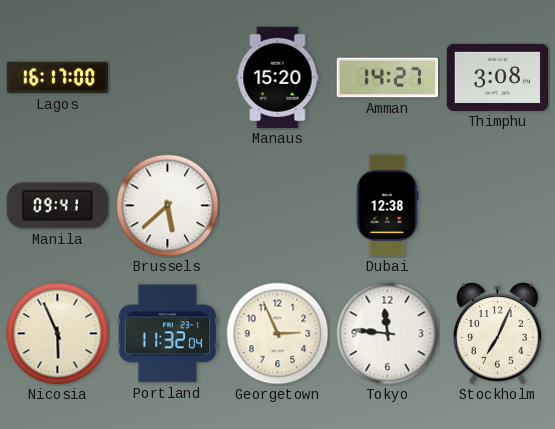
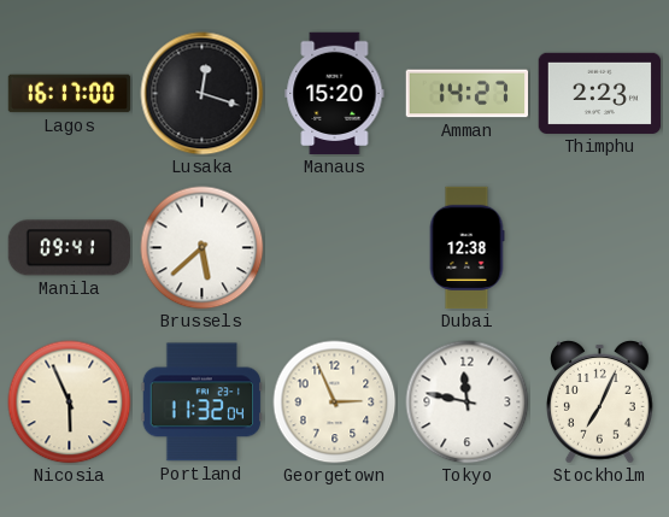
Lusaka: none -> 12:18 (203, 94)
Thimphu: 3:08 -> 2:23 (600, 93)
Tokyo: 11:46 -> 11:47 (468, 403)
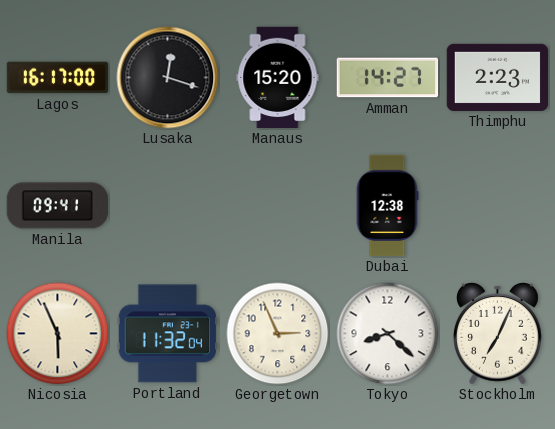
Brussels: 5:38 -> none (203, 248)
Tokyo: 11:47 -> 8:22 (388, 334)
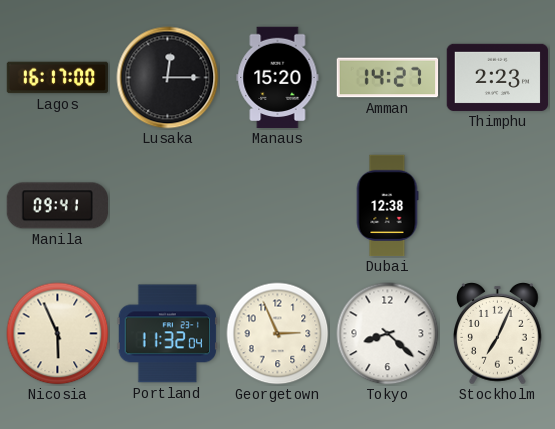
Lusaka: 12:18 -> 12:15 (168, 78)
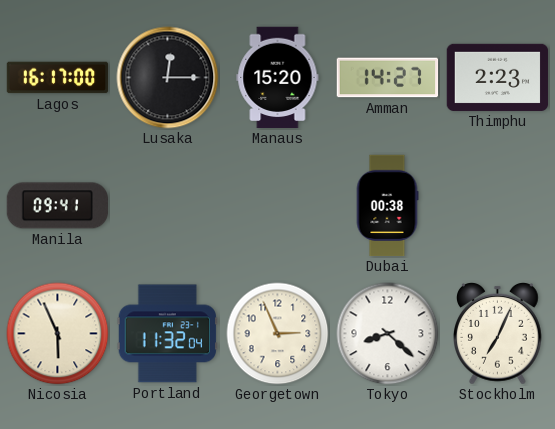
Dubai: 12:38 -> 00:38 (387, 206)
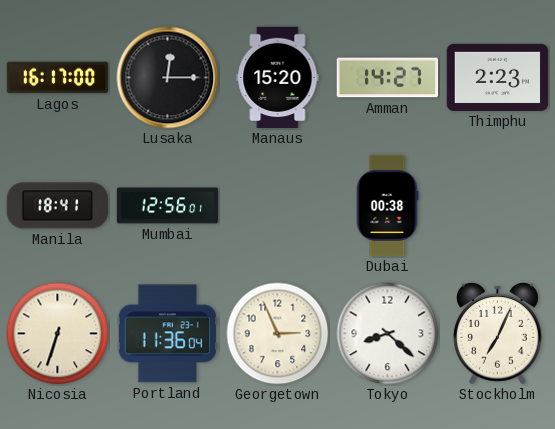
Manila: 09:41 -> 18:41 (57, 206)
Mumbai: none -> 12:56 (168, 206)
Nicosia: 5:56 -> 6:33 (58, 334)
Portland: 11:32 -> 11:36 (167, 334)
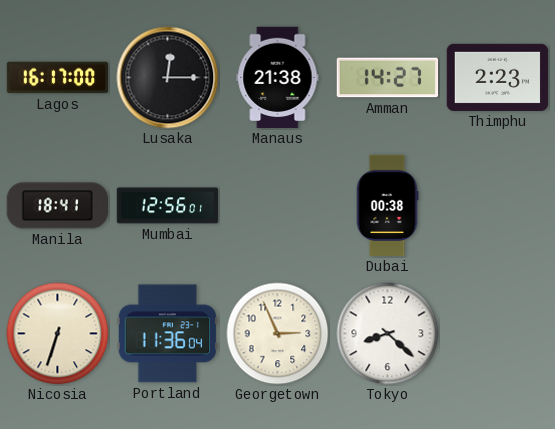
Manaus: 15:20 -> 21:38 (278, 78)
Stockholm: 7:04 -> none (498, 334)
